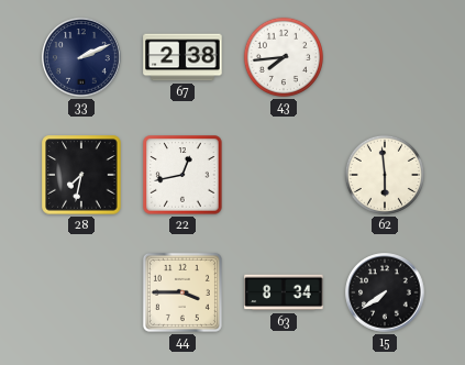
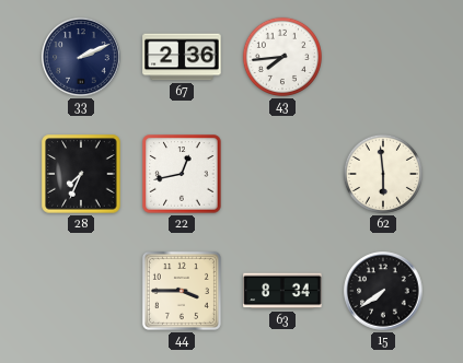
67: 2:38 -> 2:36 (182, 57)
28: 7:32 -> 7:34 (81, 174)
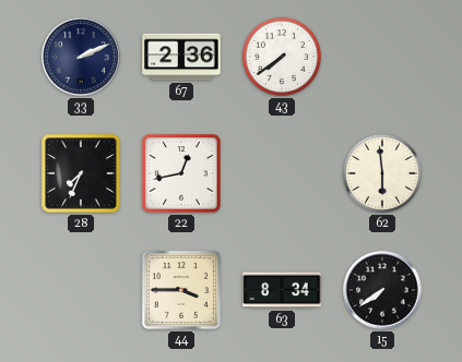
43: 7:44 -> 7:39 (282, 57)
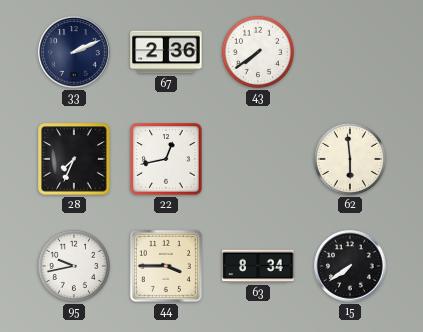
95: none -> 9:43 (74, 266)
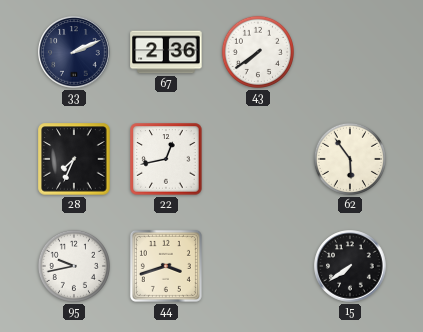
62: 5:59 -> 5:54 (350, 159)
44: 3:45 -> 3:42 (166, 266)
63: 8:34 -> none (258, 266)
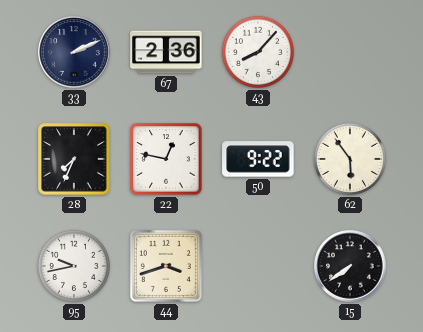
43: 7:39 -> 8:07 (258, 52)
22: 12:43 -> 12:47 (166, 159)
50: none -> 9:22 (258, 159)
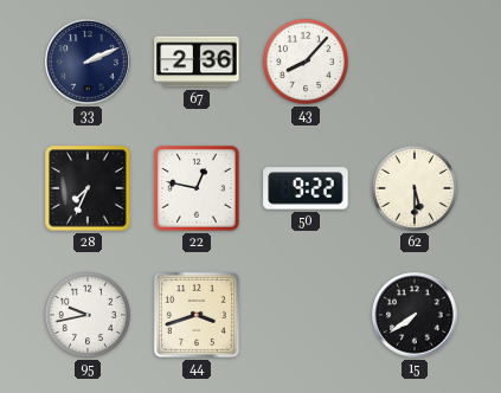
62: 5:54 -> 5:30 (415, 188)
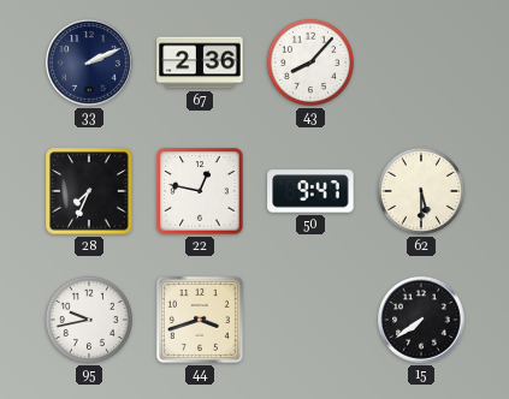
50: 9:22 -> 9:47 (310, 191)
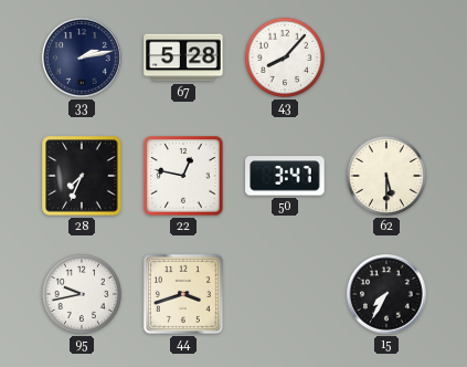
33: 2:11 -> 2:13 (82, 57)
67: 2:36 -> 5:28 (183, 57)
50: 9:47 -> 3:47 (285, 176)
15: 7:39 -> 7:35 (386, 294)
